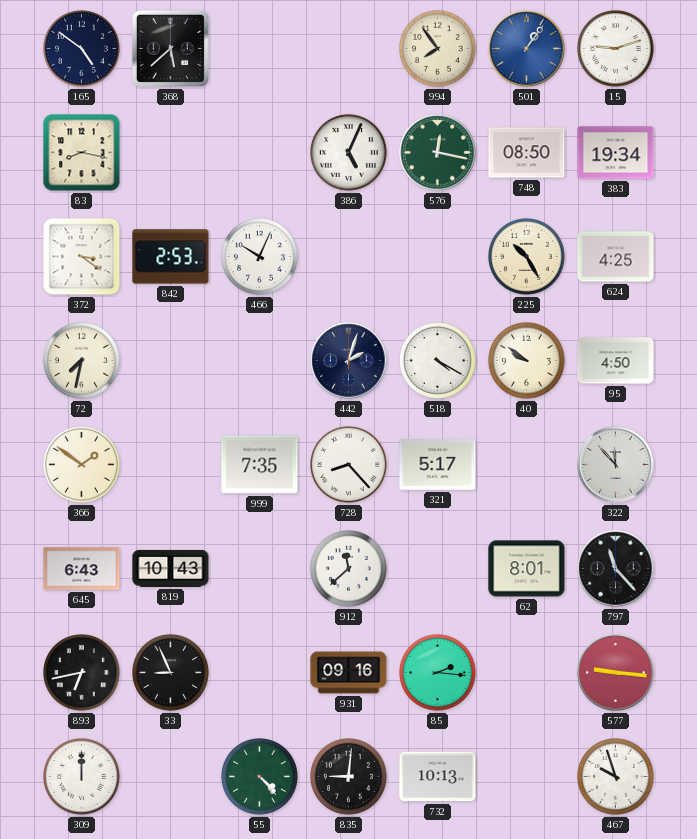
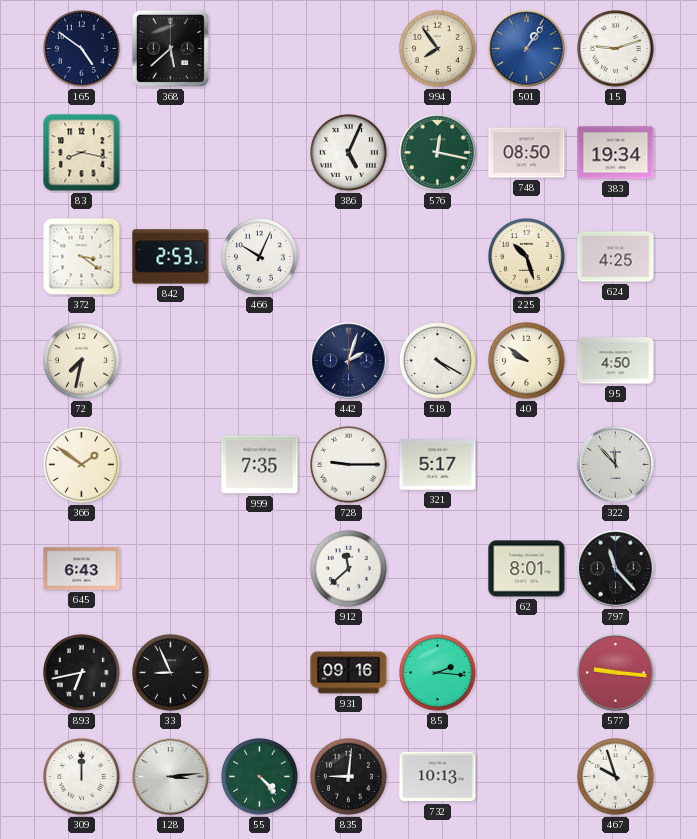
225: 10:25 -> 10:27 (527, 257)
728: 8:23 -> 9:15 (349, 465)
819: 10:43 -> none (171, 568)
128: none -> 3:14 (171, 777)
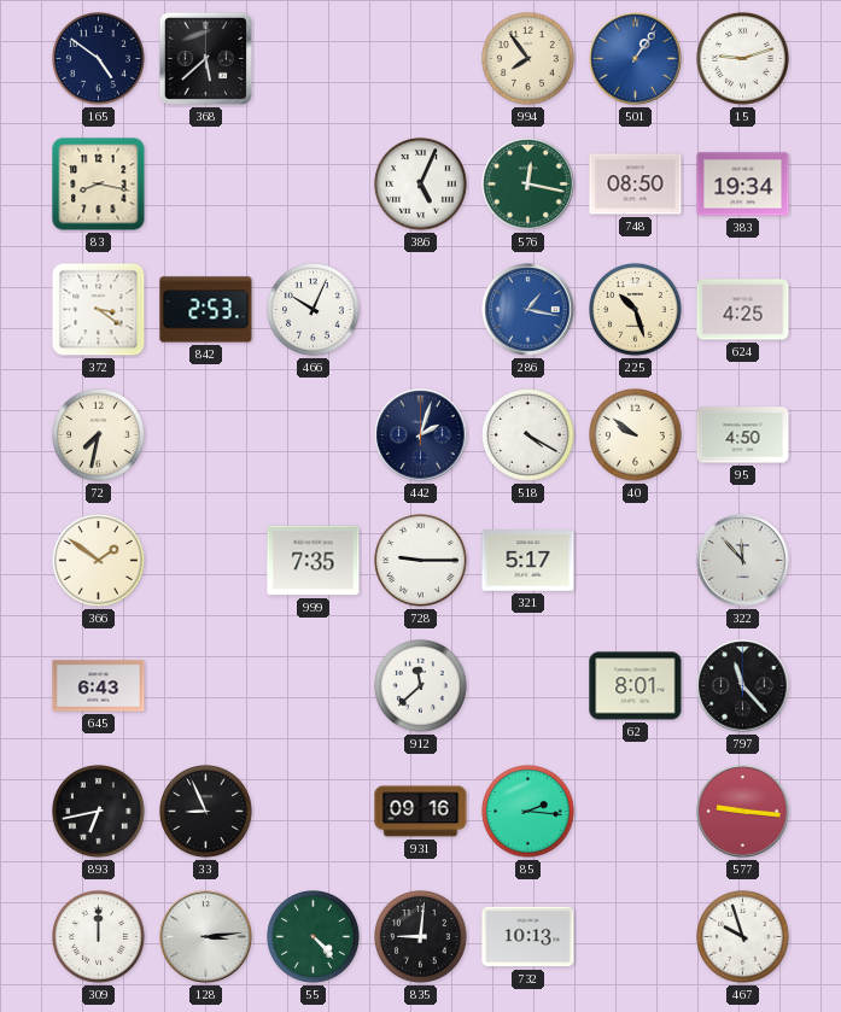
286: none -> 1:17 (528, 310)
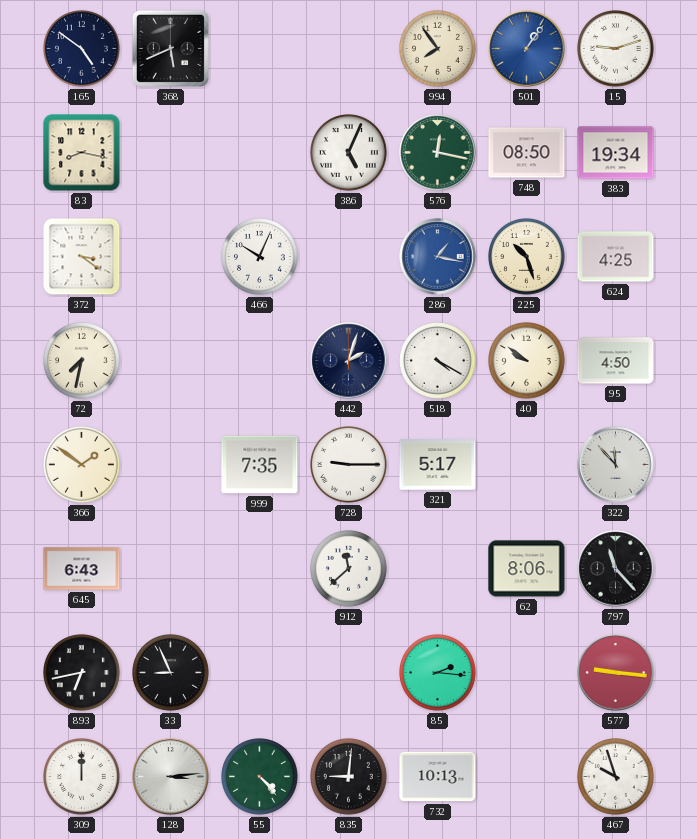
368: 5:38 -> 5:41 (170, 48)
842: 2:53 -> none (206, 310)
62: 8:01 -> 8:06 (527, 569)
931: 09:16 -> none (421, 812)
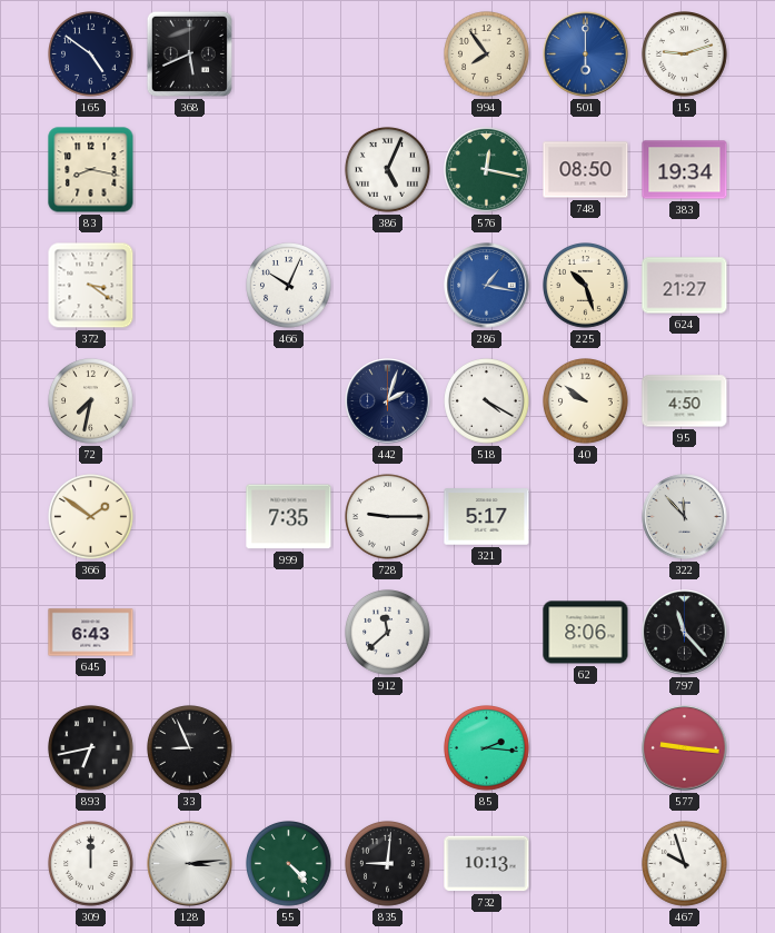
501: 1:06 -> 6:00 (586, 54)
624: 4:25 -> 21:27 (685, 286)
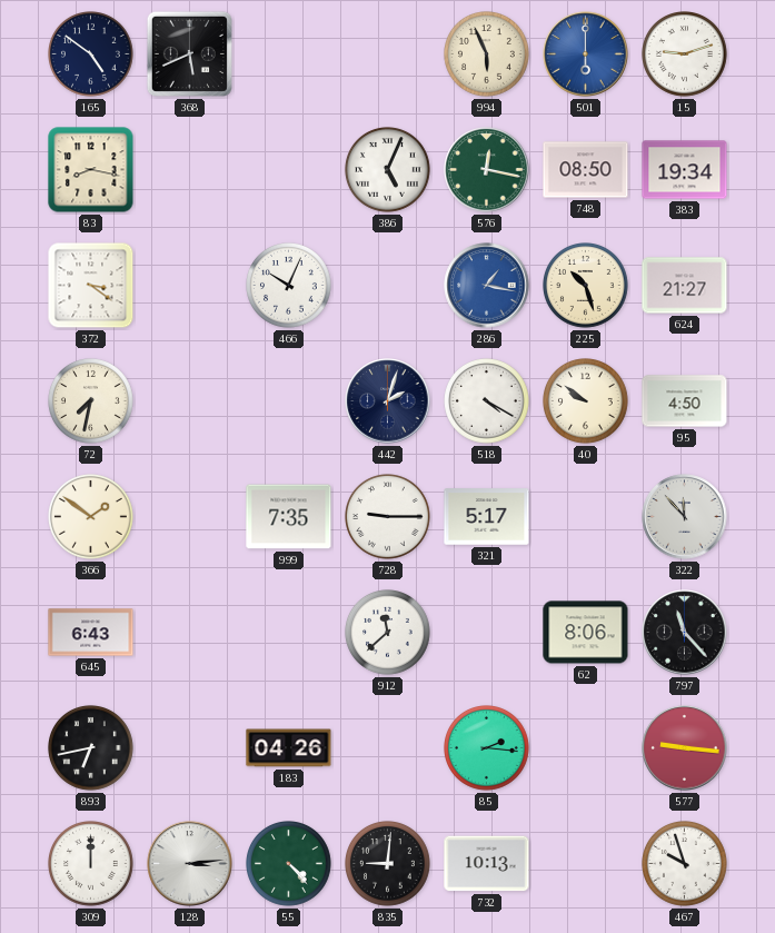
994: 7:54 -> 5:56 (487, 54)
33: 8:56 -> none (190, 748)
183: none -> 04:26 (289, 748)
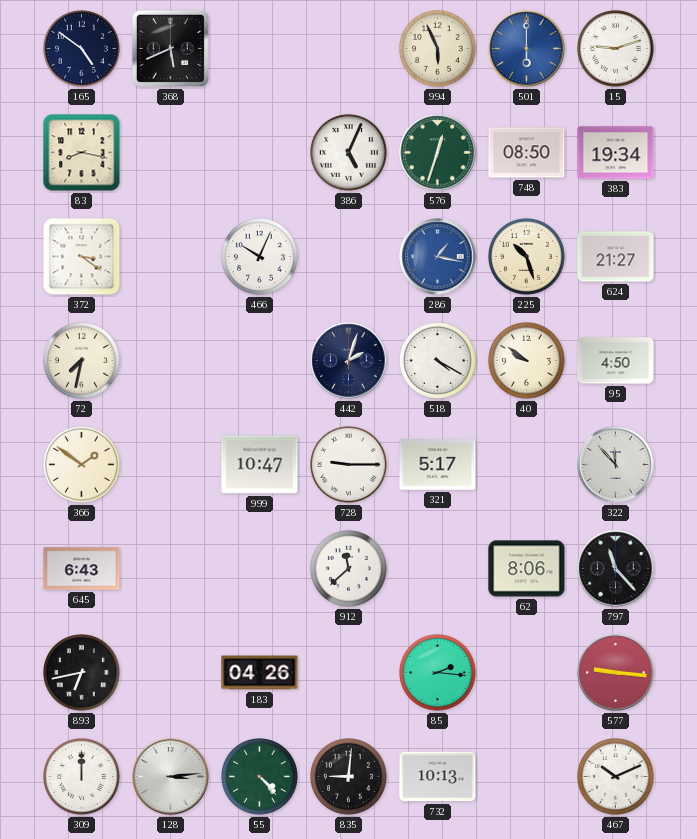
576: 12:17 -> 12:33 (438, 153)
999: 7:35 -> 10:47 (260, 465)
467: 9:57 -> 10:11 (616, 777)
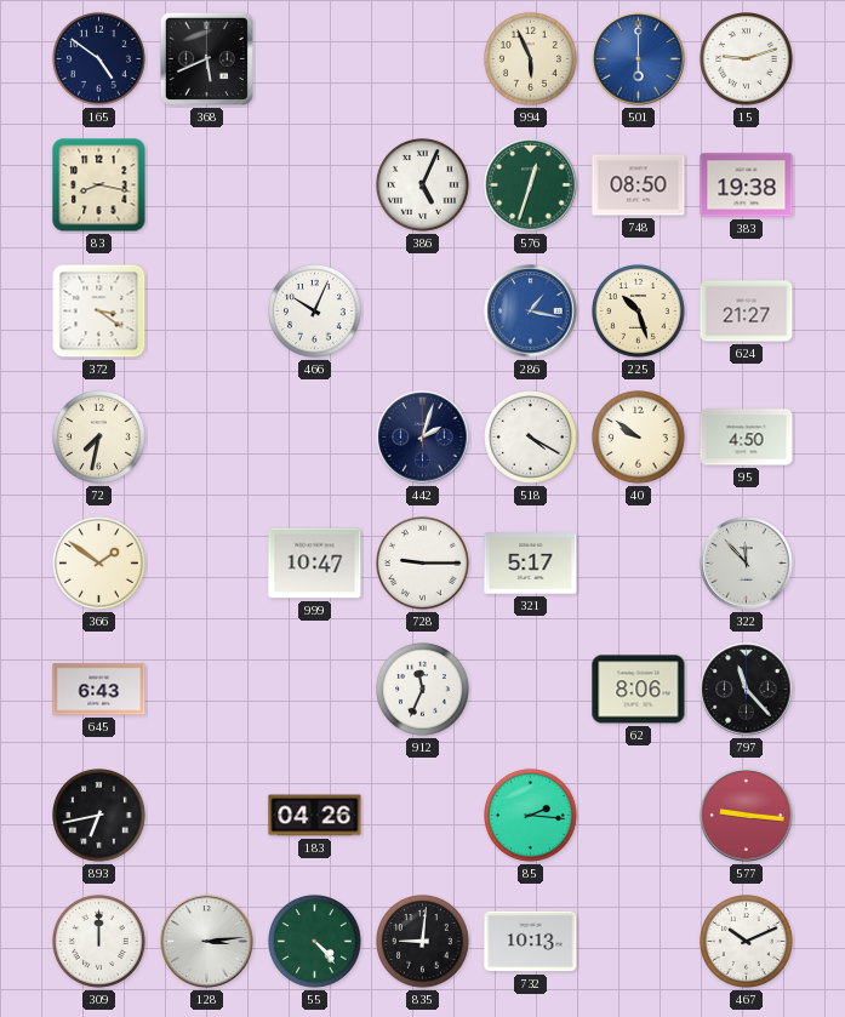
383: 19:34 -> 19:38 (747, 185)
912: 11:38 -> 11:34 (423, 690)
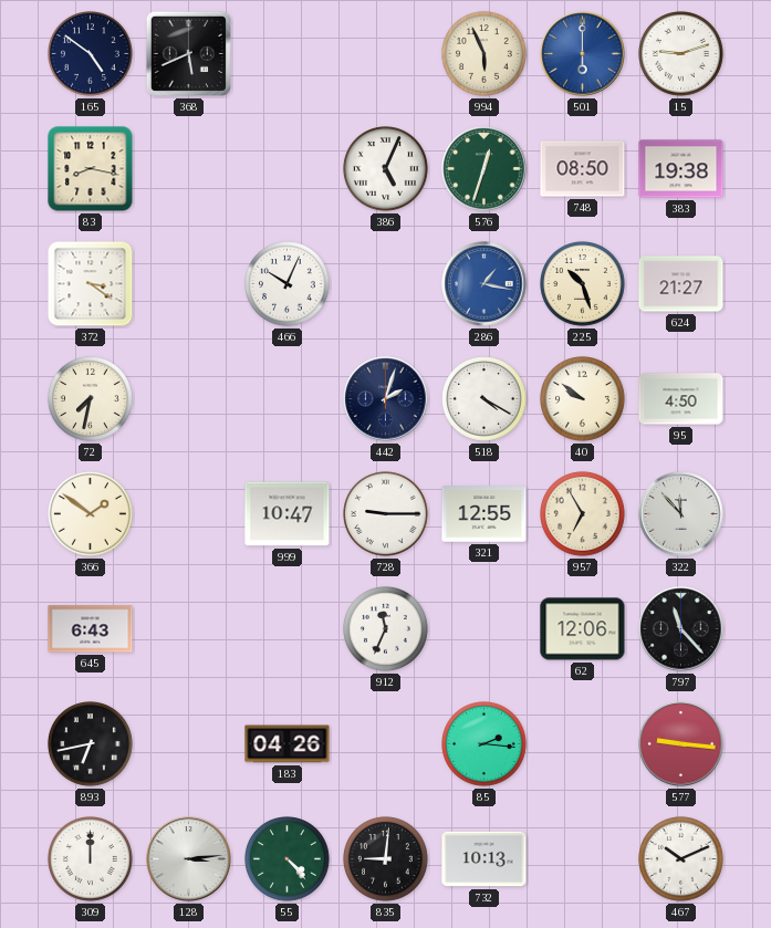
321: 5:17 -> 12:55 (485, 514)
957: none -> 6:55 (583, 514)
62: 8:06 -> 12:06 (583, 629)
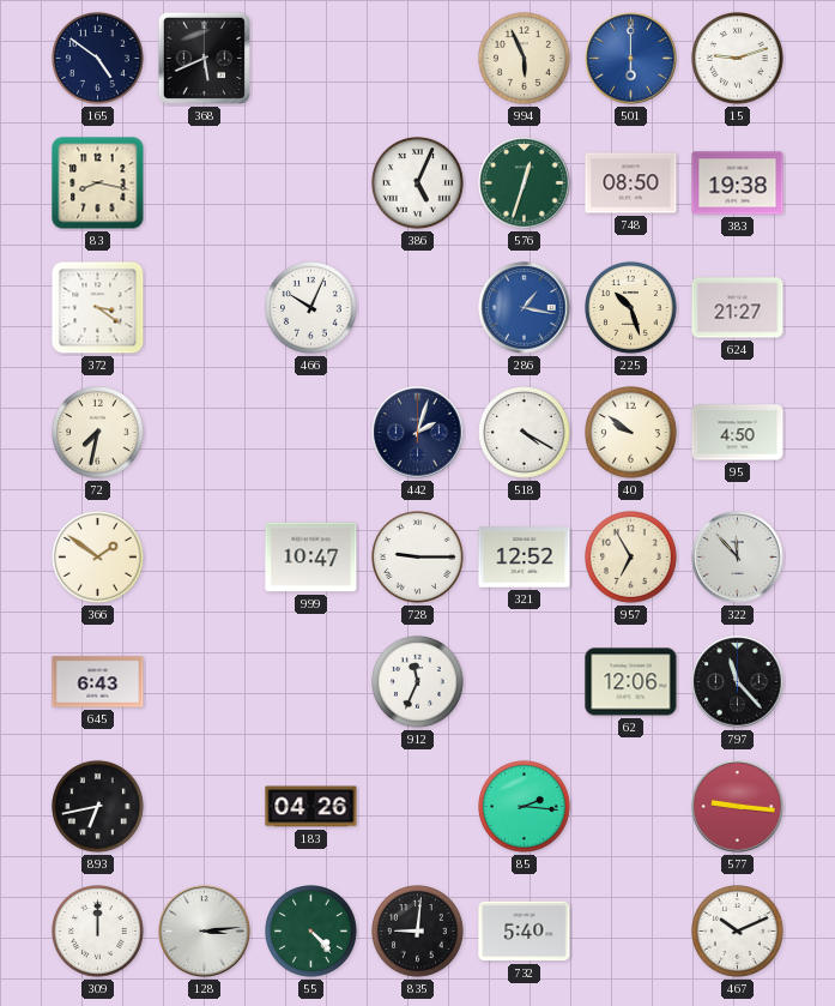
321: 12:55 -> 12:52 (525, 558)
732: 10:13 -> 5:40 (525, 932)
